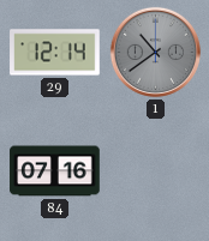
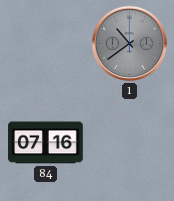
29: 12:14 -> none (55, 53)
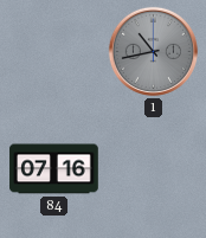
1: 10:39 -> 10:43 (153, 51)
